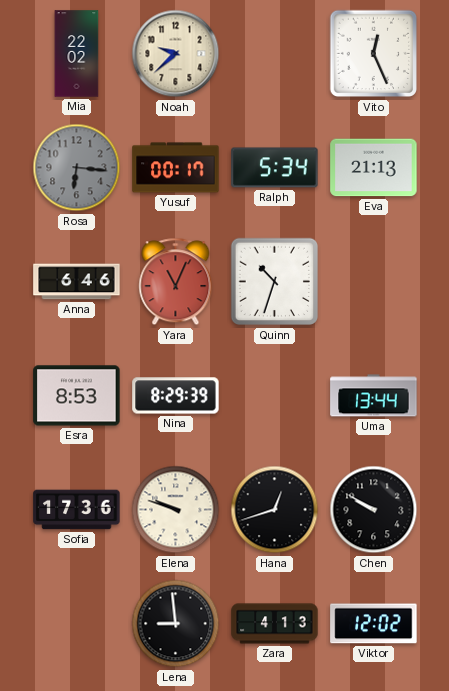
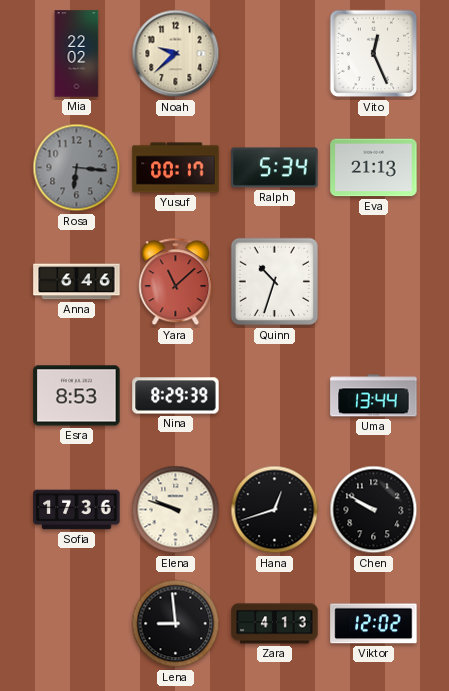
Yara: 11:04 -> 11:08 (176, 282)
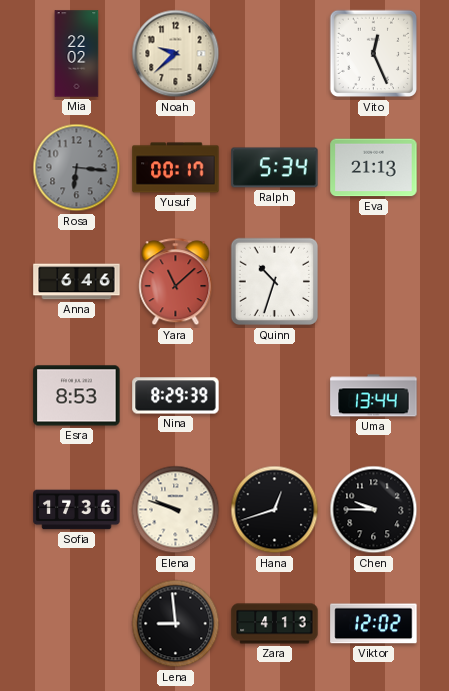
Chen: 9:50 -> 9:45 (374, 510)
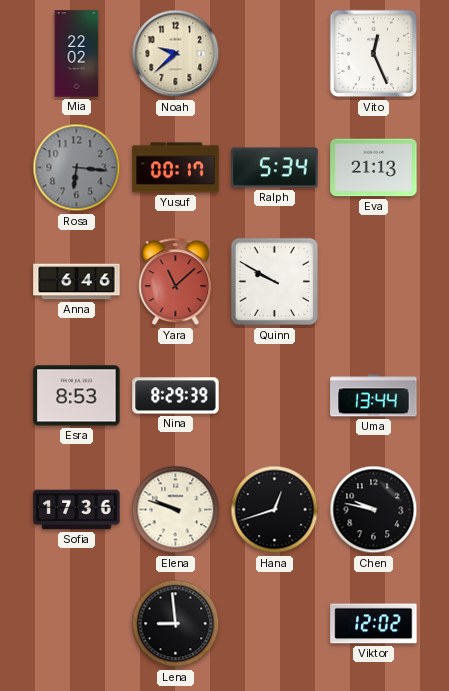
Quinn: 10:33 -> 9:50 (275, 282)
Chen: 9:45 -> 9:47 (374, 510)
Zara: 4:13 -> none (275, 624)
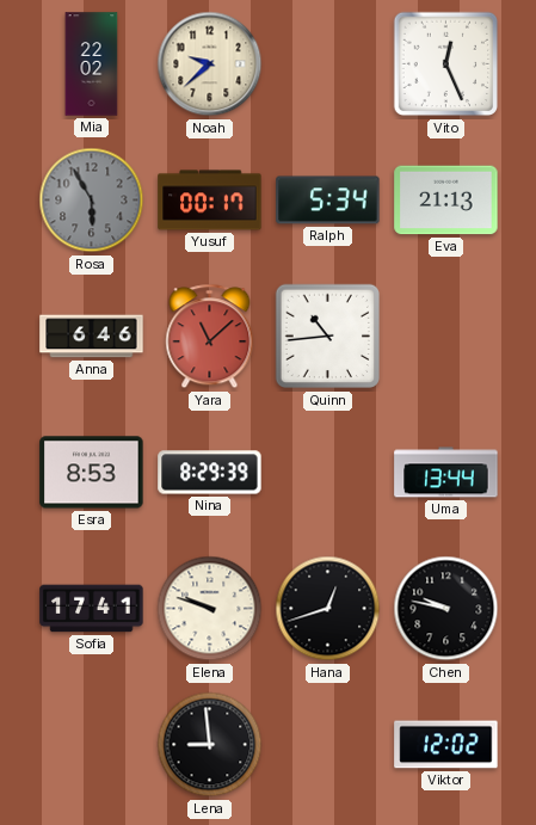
Rosa: 6:16 -> 5:55 (92, 201)
Quinn: 9:50 -> 10:44 (328, 337)
Sofia: 17:36 -> 17:41 (92, 609)
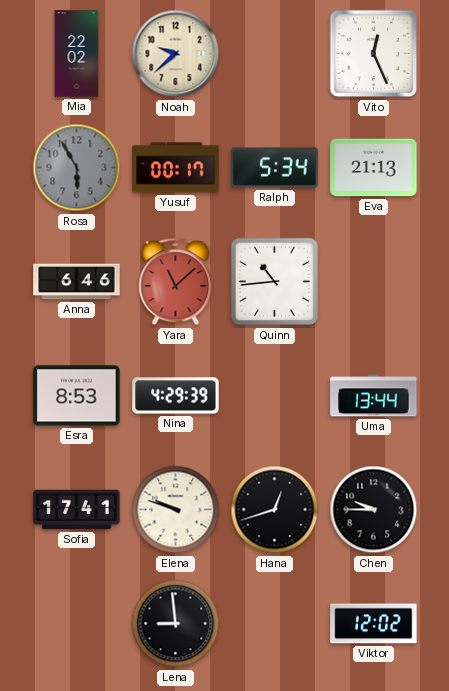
Nina: 8:29 -> 4:29 (176, 396)
Chen: 9:47 -> 9:45 (374, 510)
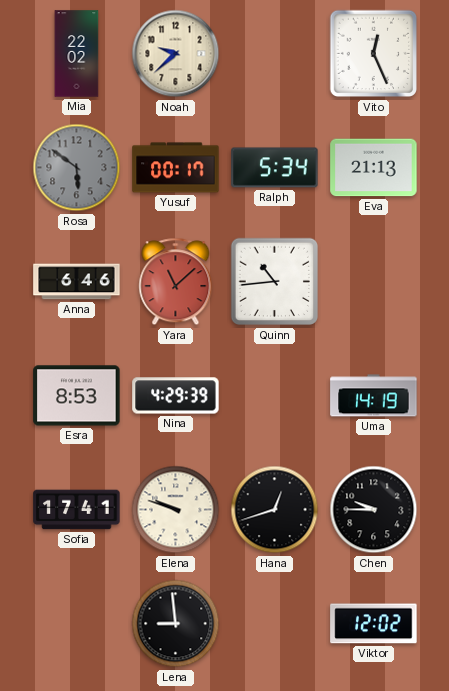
Rosa: 5:55 -> 5:51 (77, 168)
Uma: 13:44 -> 14:19 (374, 396)
